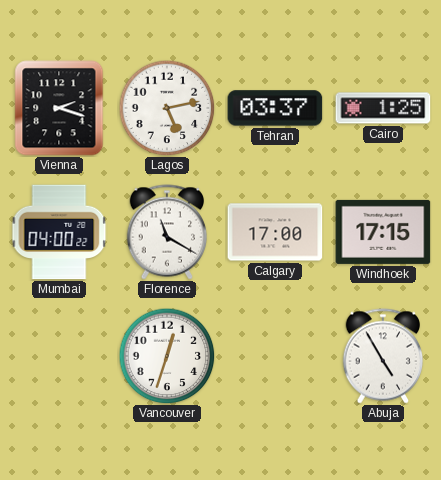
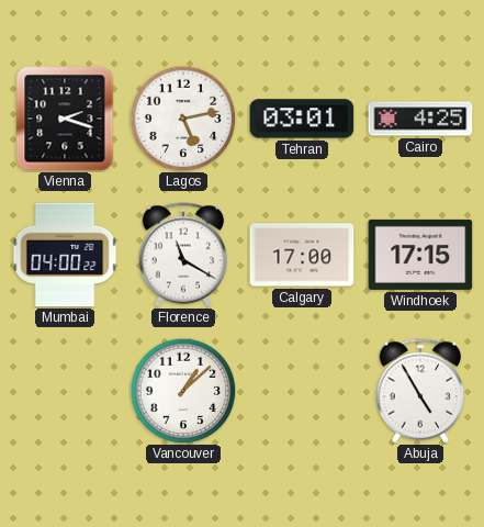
Tehran: 03:37 -> 03:01 (302, 119)
Cairo: 1:25 -> 4:25 (420, 119)
Vancouver: 12:33 -> 1:08 (183, 391)
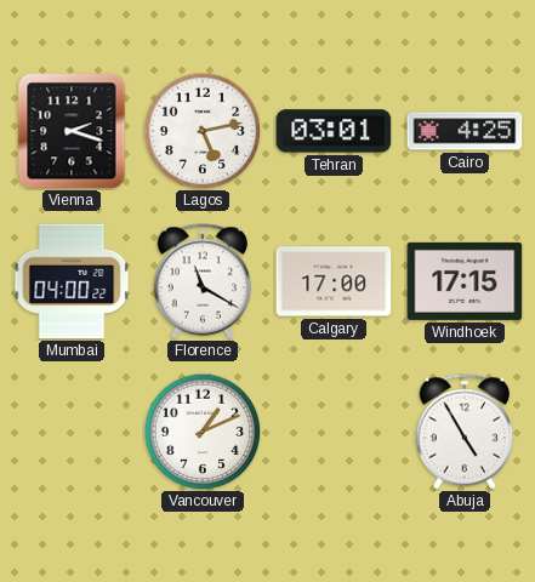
Vancouver: 1:08 -> 1:11 (203, 432)
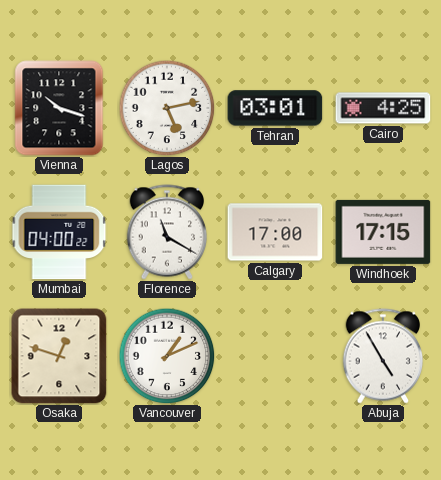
Vienna: 2:18 -> 10:18 (59, 108)
Osaka: none -> 12:48 (59, 356)
